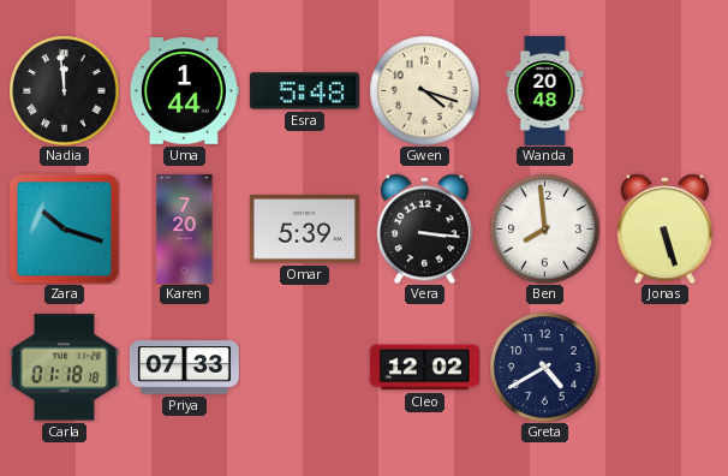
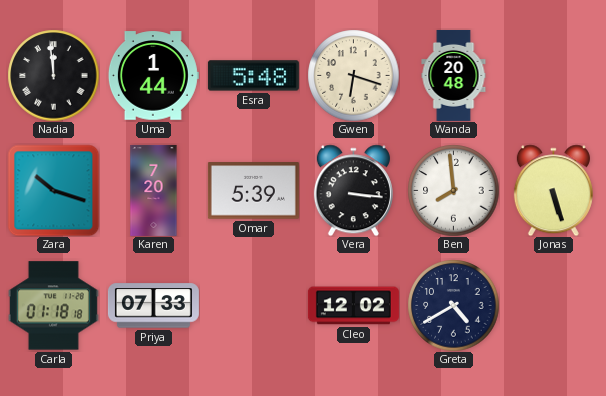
Gwen: 4:18 -> 6:18 (353, 75)
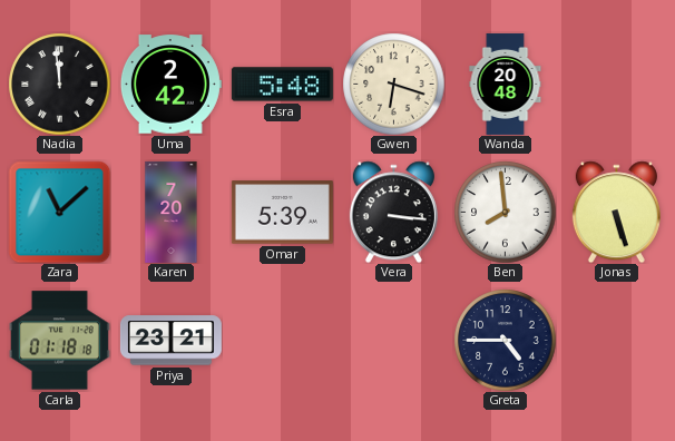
Uma: 1:44 -> 2:42 (170, 85)
Zara: 10:18 -> 11:08 (59, 212)
Priya: 07:33 -> 23:21 (170, 341)
Cleo: 12:02 -> none (353, 306)
Greta: 4:40 -> 4:45 (505, 340)
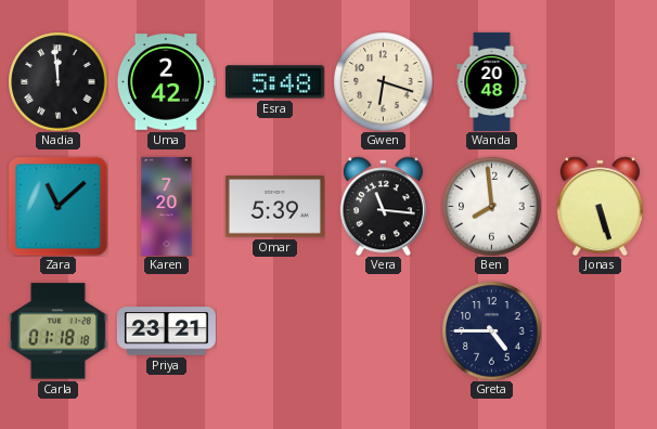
Vera: 3:16 -> 11:16 (383, 206)
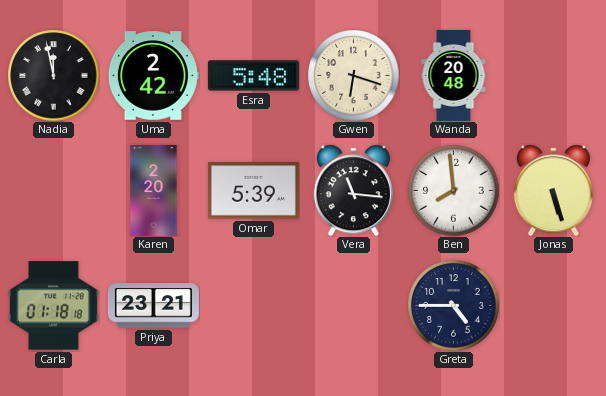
Nadia: 11:59 -> 11:58 (53, 75)
Zara: 11:08 -> none (57, 206)
Karen: 7:20 -> 2:20 (154, 190)
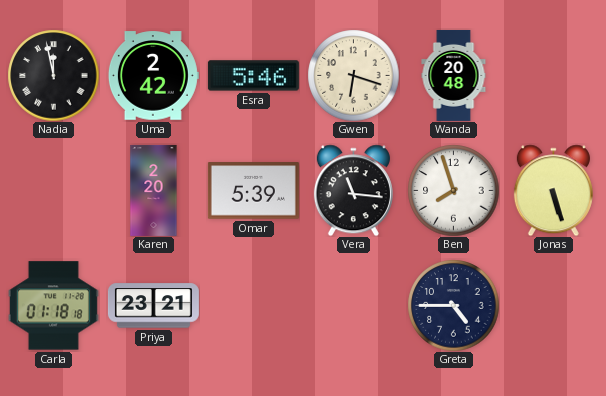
Esra: 5:48 -> 5:46 (253, 76)
Ben: 7:59 -> 7:57 (453, 190)
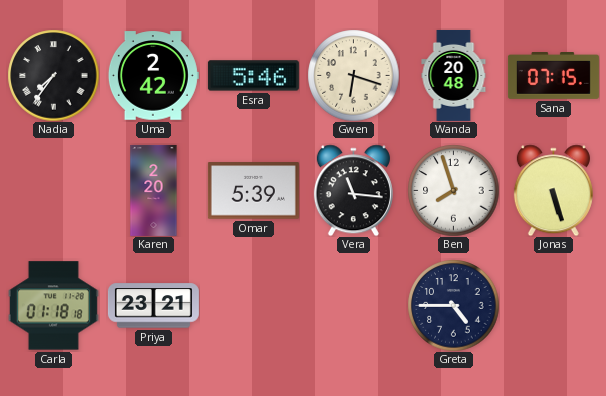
Nadia: 11:58 -> 7:36 (53, 75)
Sana: none -> 07:15 (553, 76)
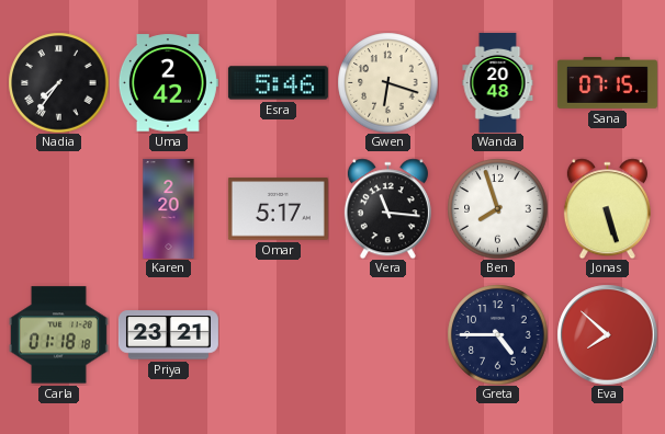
Omar: 5:39 -> 5:17 (278, 209)
Eva: none -> 7:52 (607, 334)
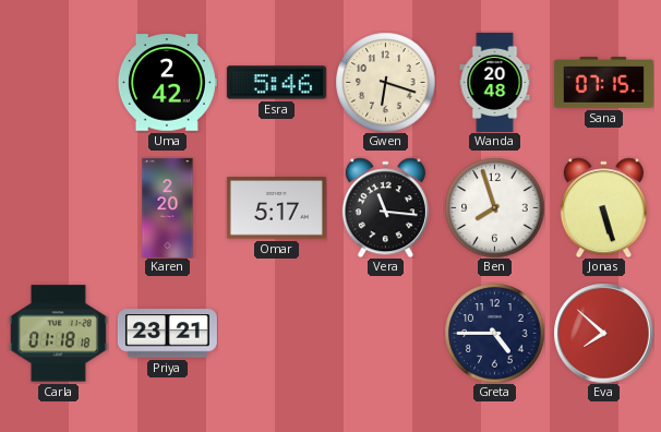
Nadia: 7:36 -> none (58, 82)
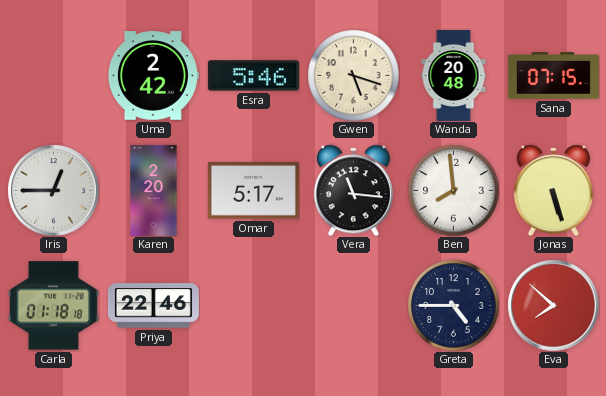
Gwen: 6:18 -> 5:18 (353, 75)
Iris: none -> 12:45 (53, 190)
Ben: 7:57 -> 7:59 (453, 190)
Priya: 23:21 -> 22:46 (153, 306)
